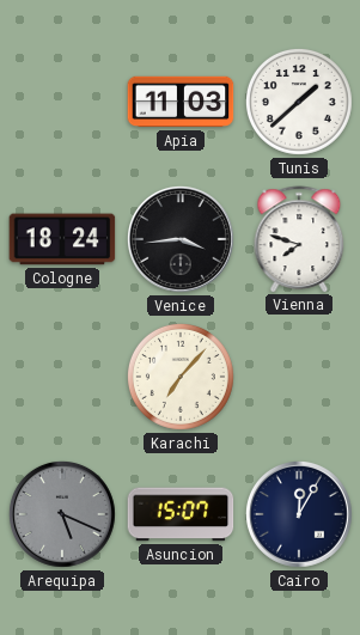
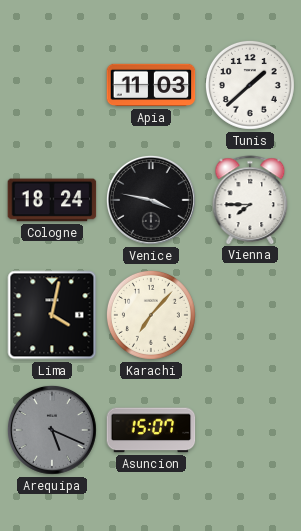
Venice: 3:44 -> 3:47 (151, 200)
Vienna: 7:48 -> 7:45 (250, 200)
Lima: none -> 4:02 (52, 315)
Cairo: 12:05 -> none (299, 514)
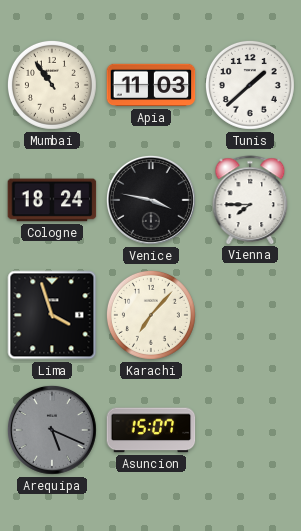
Mumbai: none -> 10:54 (52, 85)
Lima: 4:02 -> 3:57 (52, 315)
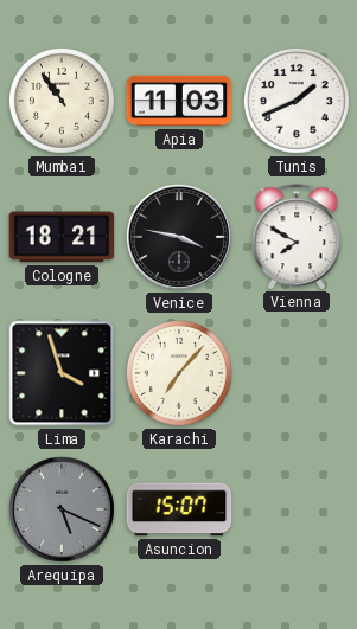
Tunis: 1:38 -> 1:41 (297, 101)
Cologne: 18:24 -> 18:21 (62, 237)
Vienna: 7:45 -> 7:50 (297, 237)
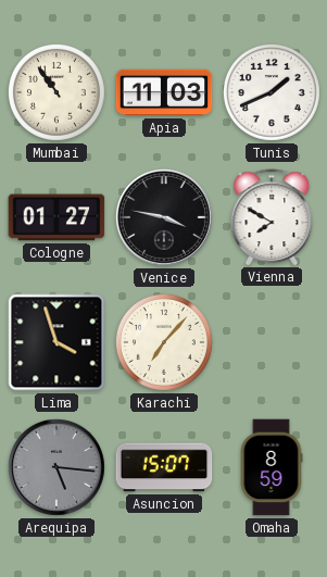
Cologne: 18:21 -> 01:27 (56, 217)
Arequipa: 5:19 -> 5:16 (56, 467)
Omaha: none -> 8:59 (272, 467)
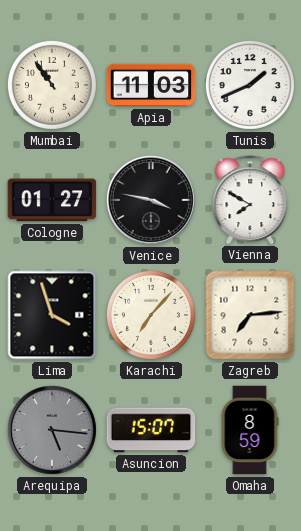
Zagreb: none -> 7:14 (250, 315)
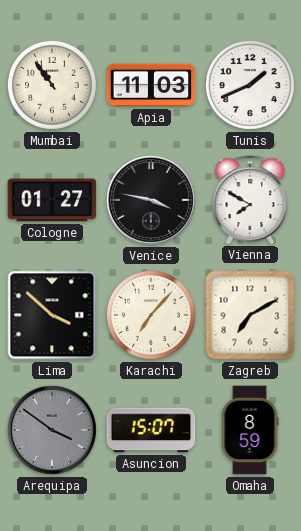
Lima: 3:57 -> 3:52 (52, 315)
Zagreb: 7:14 -> 7:10 (250, 315)
Arequipa: 5:16 -> 3:51 (52, 430)
